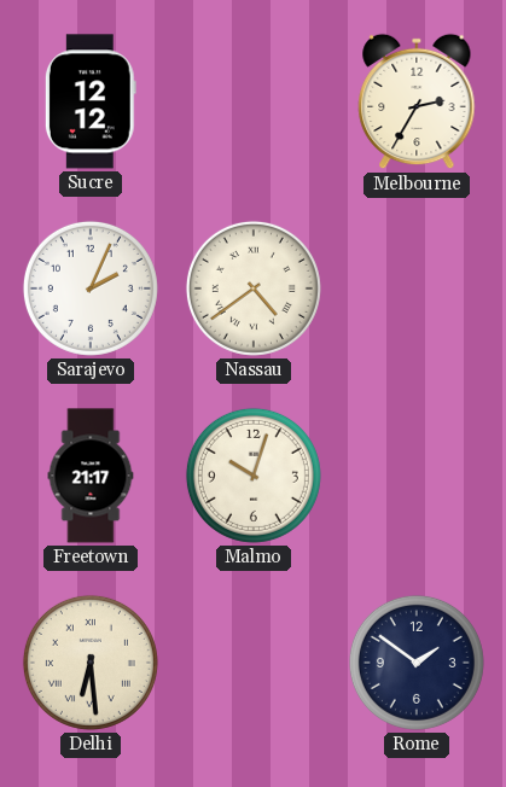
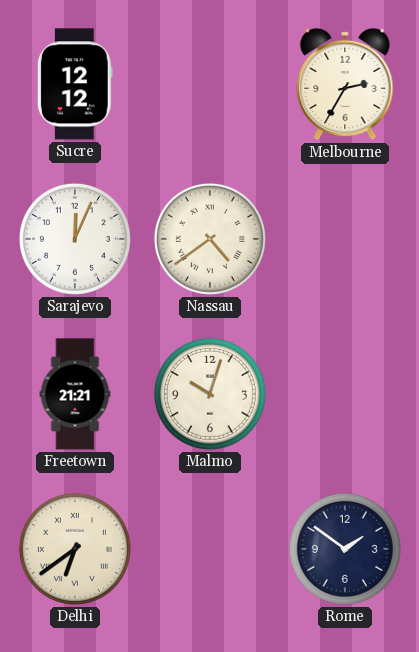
Sarajevo: 2:04 -> 12:04 (75, 239)
Freetown: 21:17 -> 21:21 (75, 394)
Delhi: 6:29 -> 6:39 (75, 549)
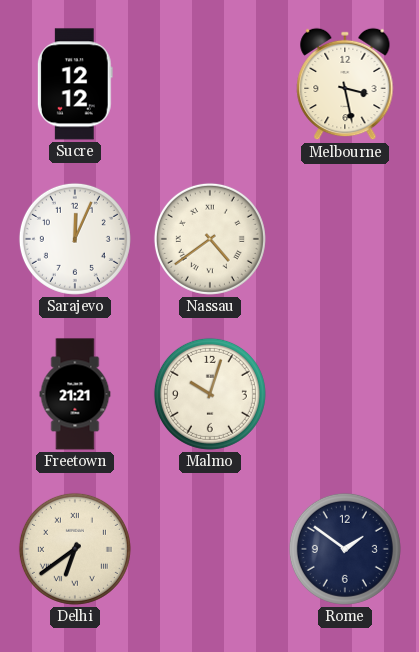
Melbourne: 2:35 -> 3:28 (345, 84)
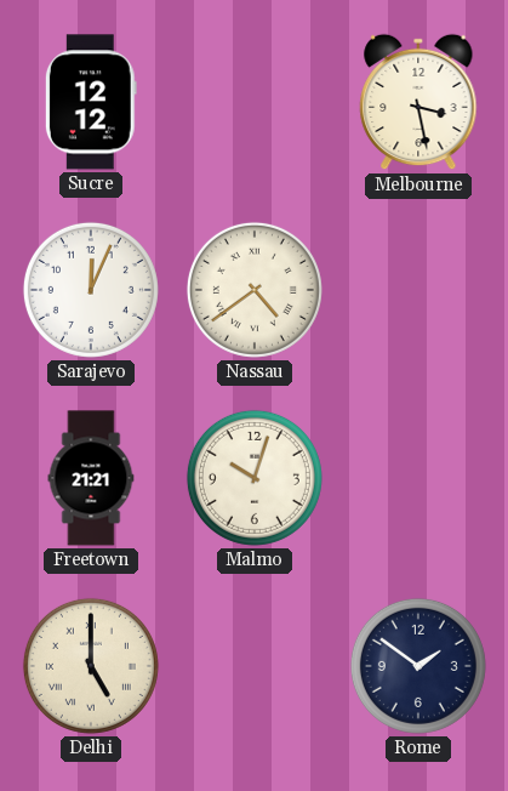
Delhi: 6:39 -> 5:00 (91, 666)
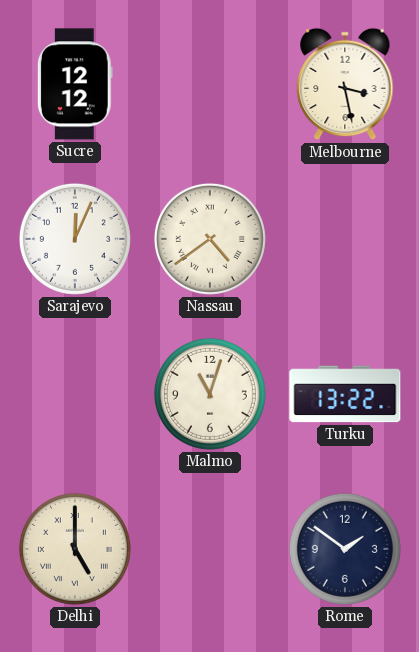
Freetown: 21:21 -> none (91, 478)
Malmo: 10:03 -> 11:03 (210, 394)
Turku: none -> 13:22 (345, 394)
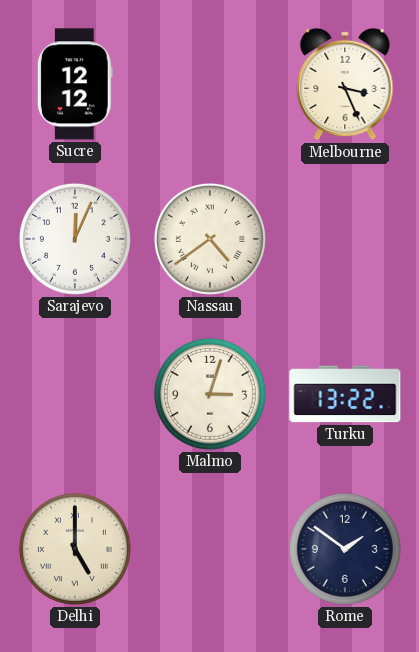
Melbourne: 3:28 -> 3:26 (345, 84)
Malmo: 11:03 -> 3:03 (210, 394)
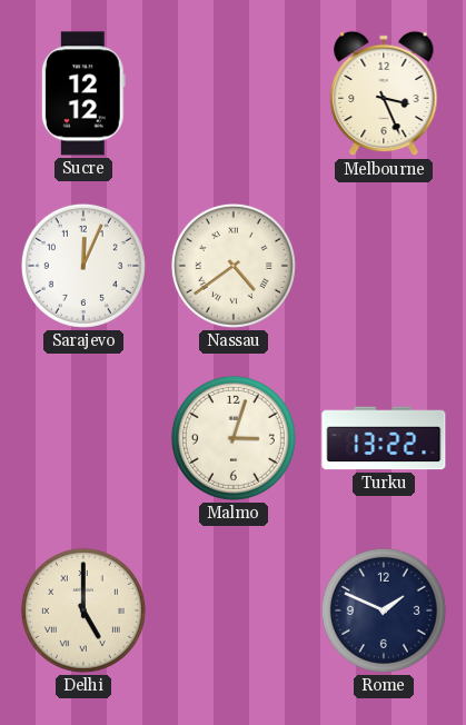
Rome: 1:51 -> 1:49 (384, 610)
